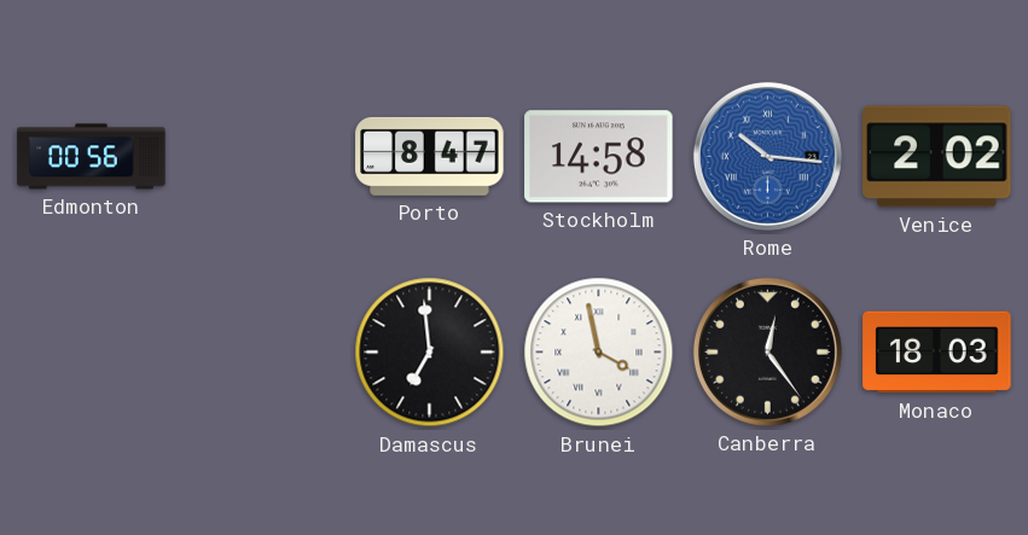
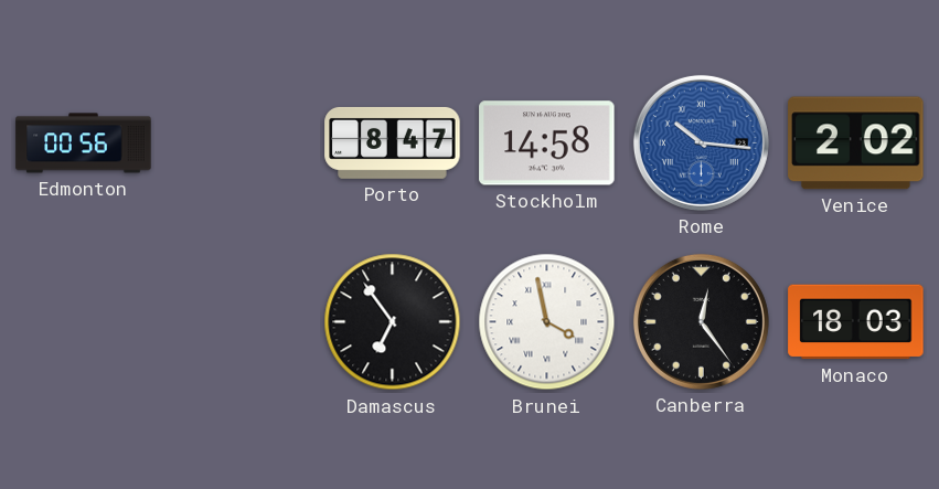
Damascus: 6:59 -> 6:54 (393, 322)
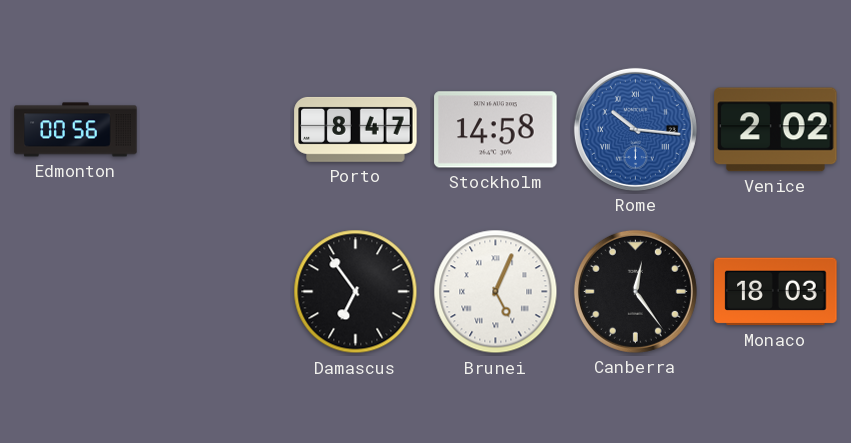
Brunei: 3:58 -> 5:04 (496, 292)
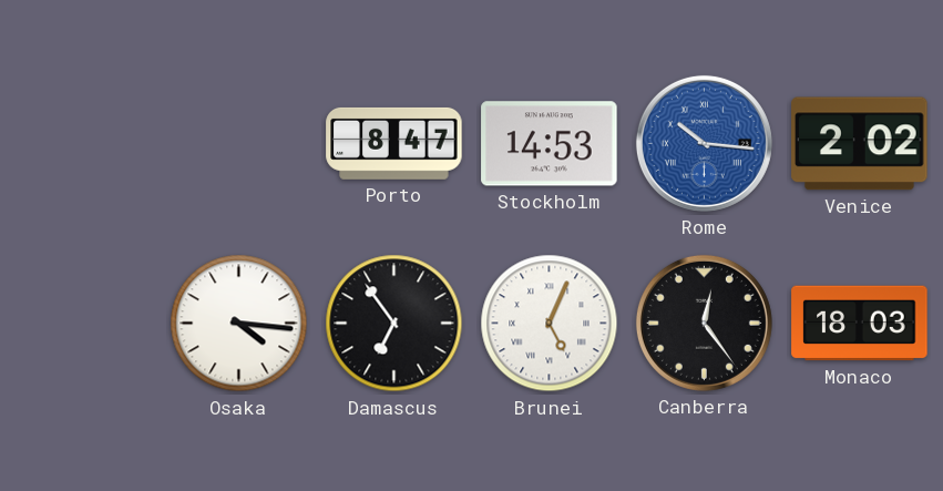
Edmonton: 00:56 -> none (76, 130)
Stockholm: 14:58 -> 14:53 (550, 144)
Osaka: none -> 4:16 (239, 324)
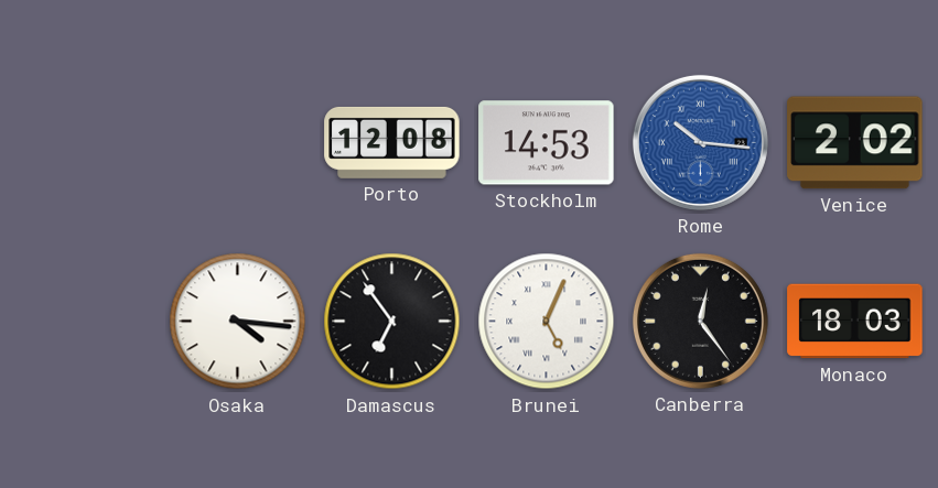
Porto: 8:47 -> 12:08 (392, 142)
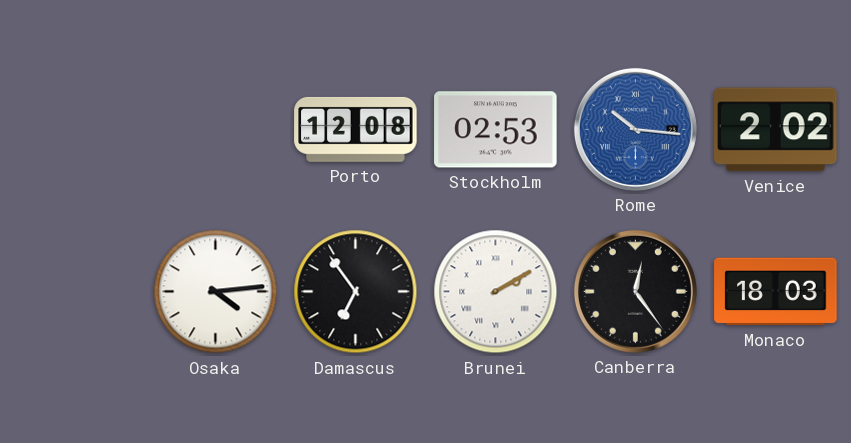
Stockholm: 14:53 -> 02:53 (496, 130)
Osaka: 4:16 -> 4:14 (216, 292)
Brunei: 5:04 -> 2:10 (496, 292)
